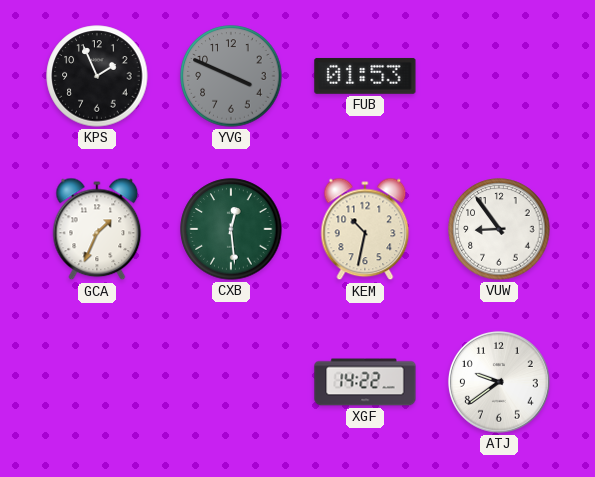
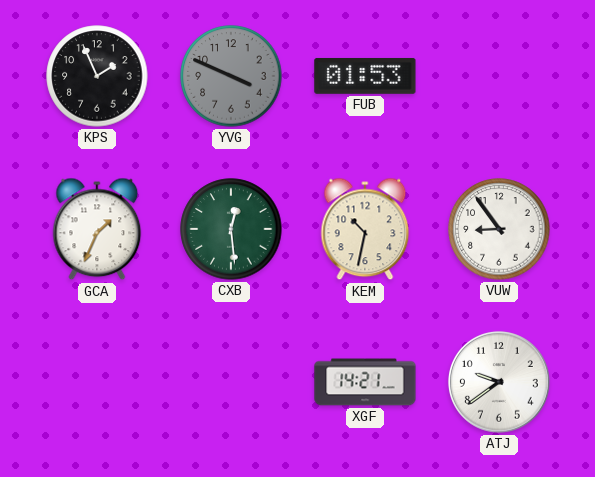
XGF: 14:22 -> 14:21 (365, 382)
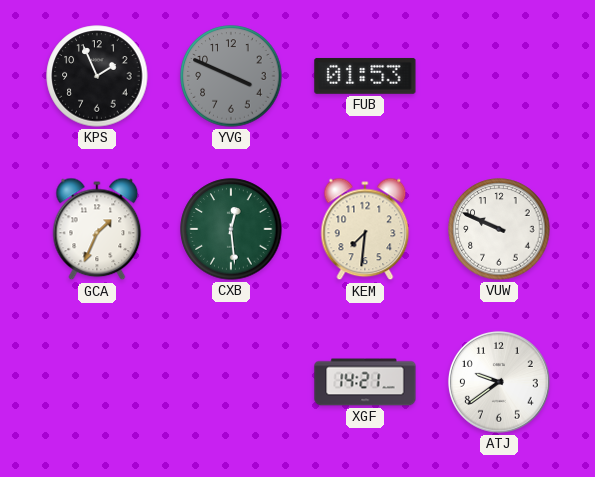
KEM: 10:32 -> 7:31 (365, 229)
VUW: 8:54 -> 9:49 (499, 229)
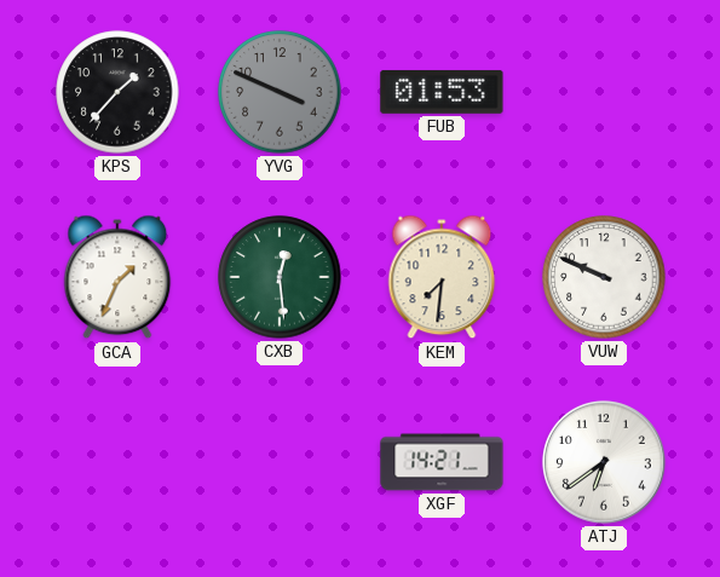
KPS: 1:56 -> 1:37 (117, 92)
ATJ: 9:39 -> 6:39 (604, 462)
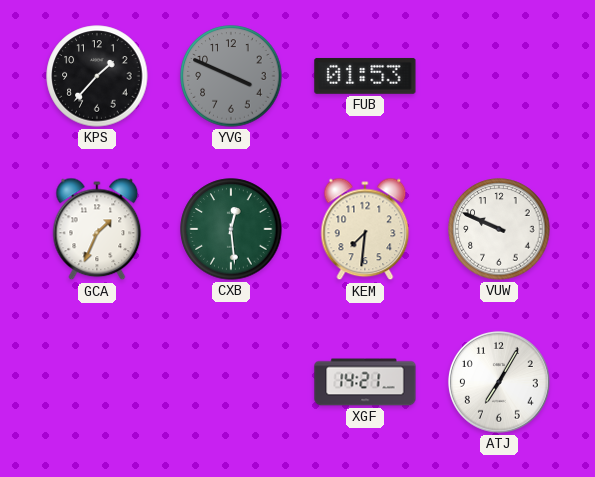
ATJ: 6:39 -> 7:05 (499, 382)
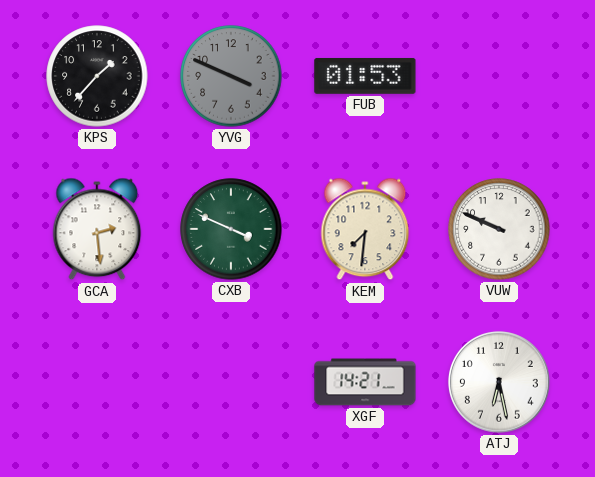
GCA: 1:34 -> 2:29 (97, 229)
CXB: 12:29 -> 3:49 (231, 229)
ATJ: 7:05 -> 6:28 (499, 382)
